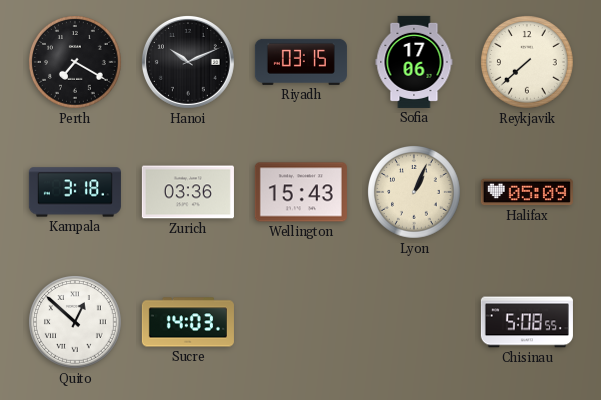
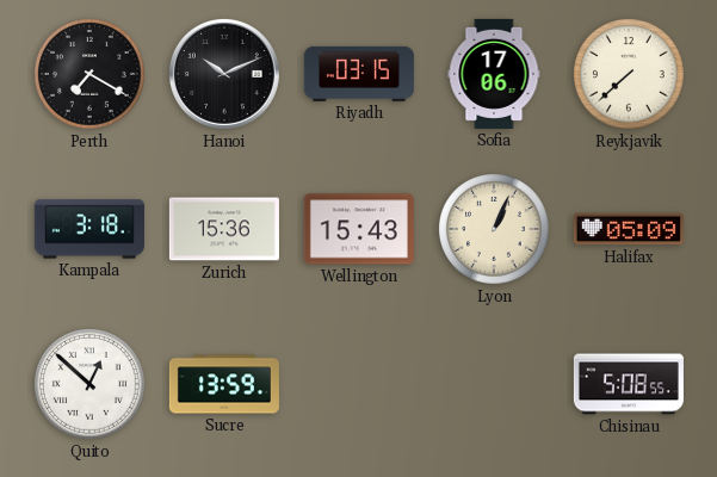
Zurich: 03:36 -> 15:36 (224, 229)
Sucre: 14:03 -> 13:59 (224, 384)
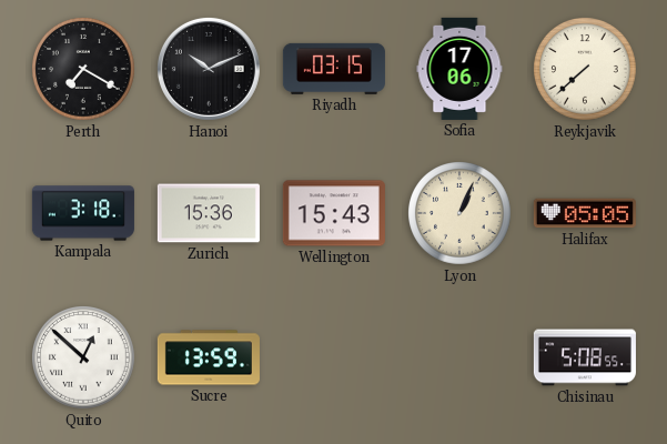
Halifax: 05:09 -> 05:05 (585, 213)
